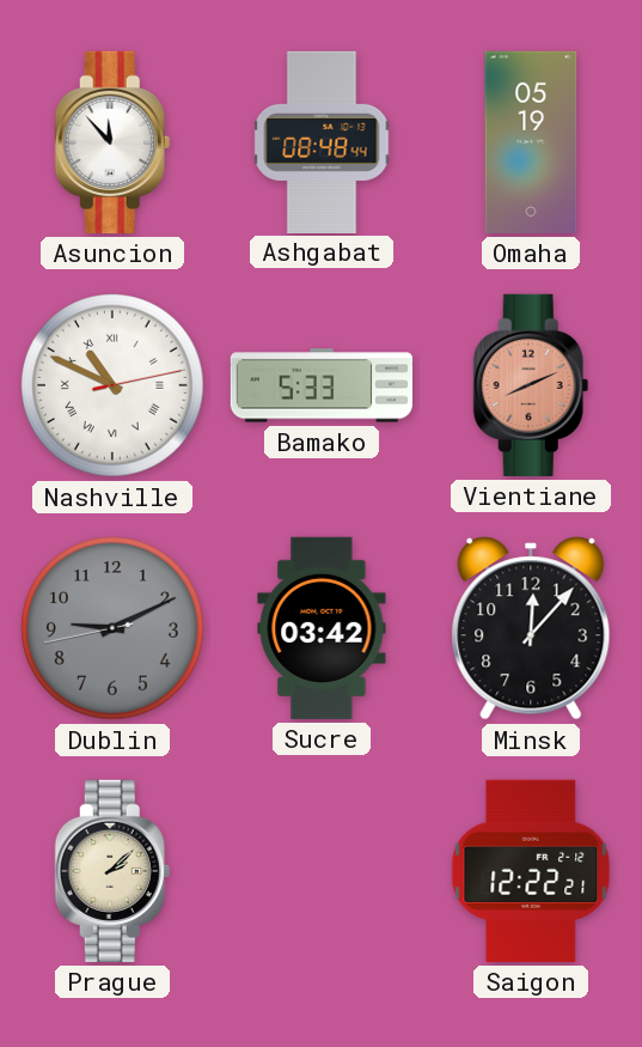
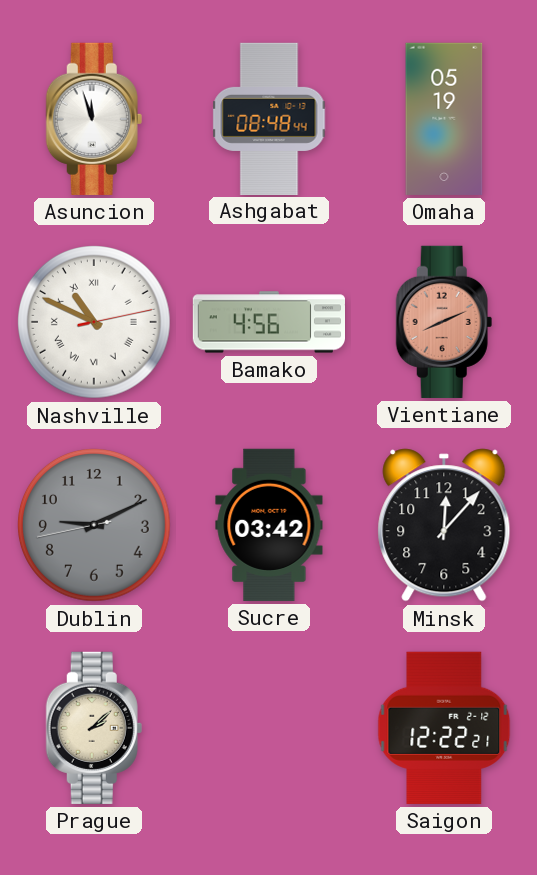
Asuncion: 11:53 -> 11:57 (94, 119)
Bamako: 5:33 -> 4:56 (268, 322)
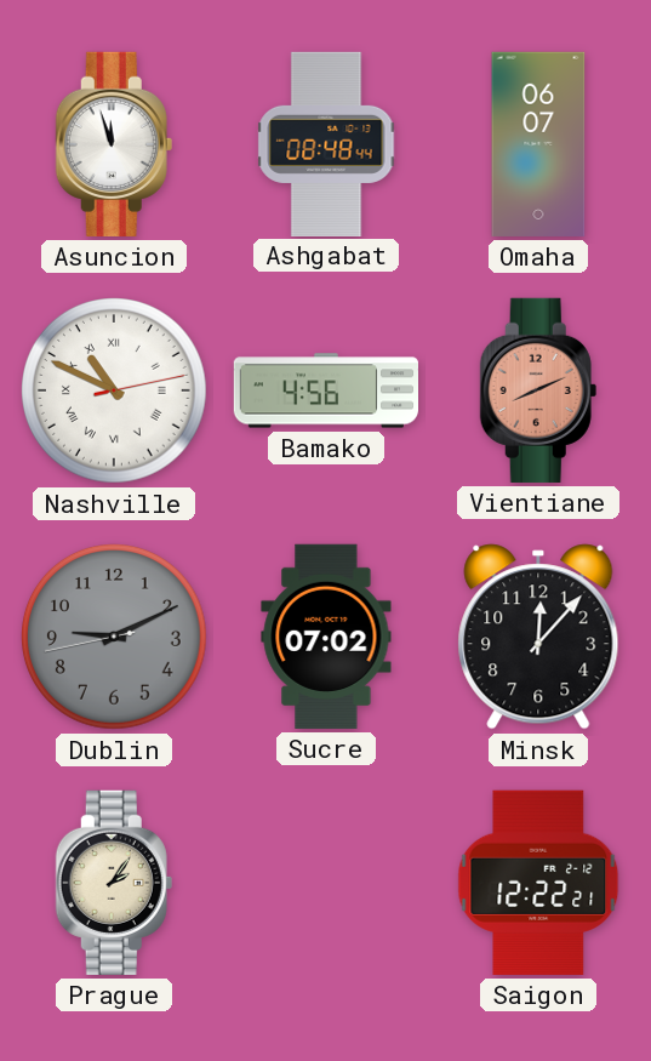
Omaha: 05:19 -> 06:07 (538, 144)
Sucre: 03:42 -> 07:02 (326, 637)
Prague: 2:08 -> 2:06 (114, 883)
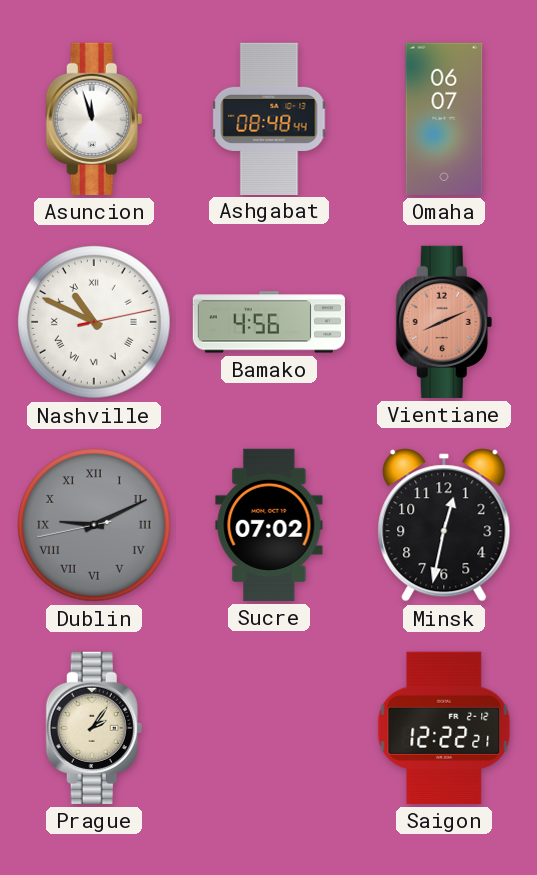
Dublin numerals: Arabic -> Roman (95, 526)
Minsk: 12:07 -> 12:32 (444, 525)
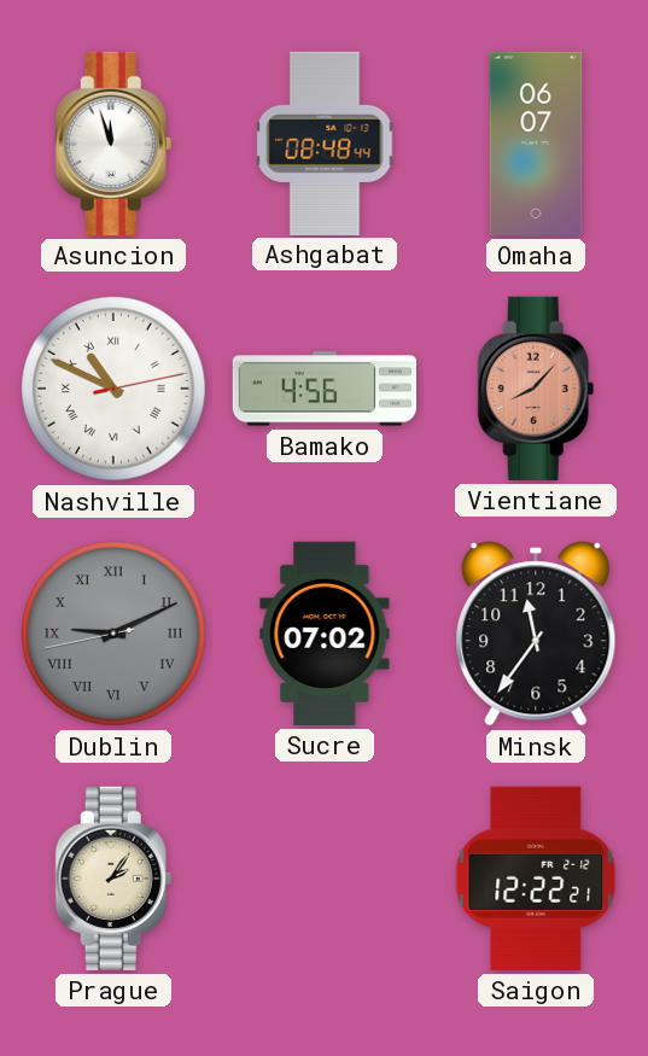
Vientiane: 8:11 -> 8:07 (536, 389)
Minsk: 12:32 -> 11:36 (536, 634)
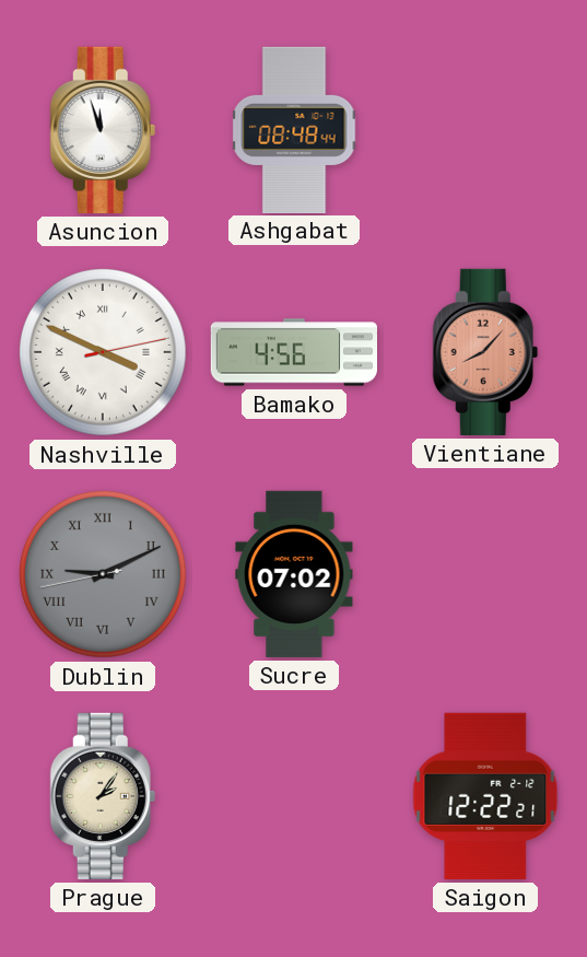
Omaha: 06:07 -> none (536, 144)
Nashville: 10:49 -> 3:49 (104, 353)
Minsk: 11:36 -> none (536, 634)
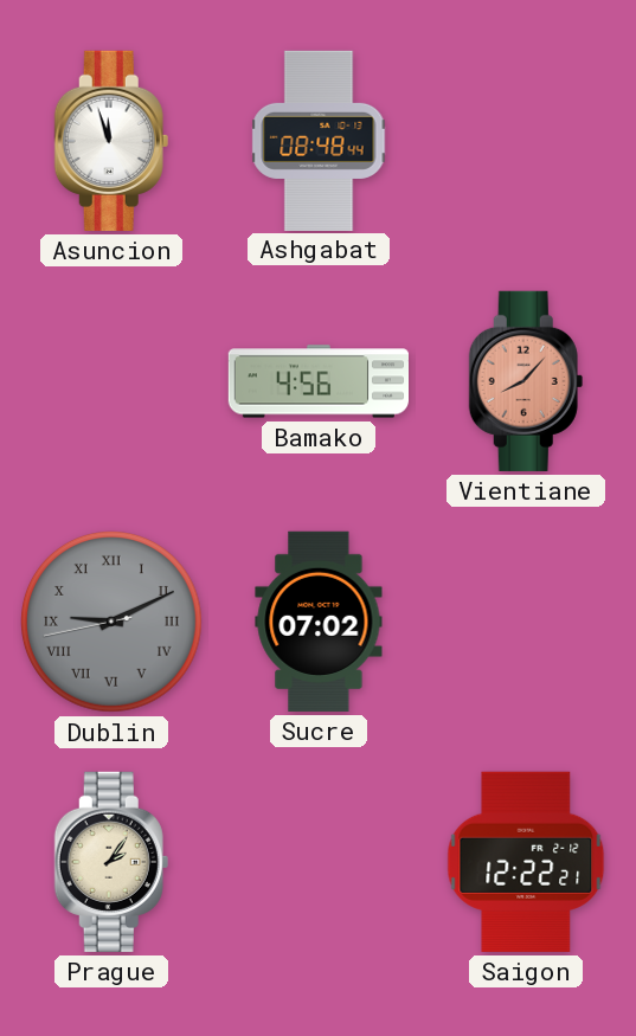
Nashville: 3:49 -> none (104, 353)
